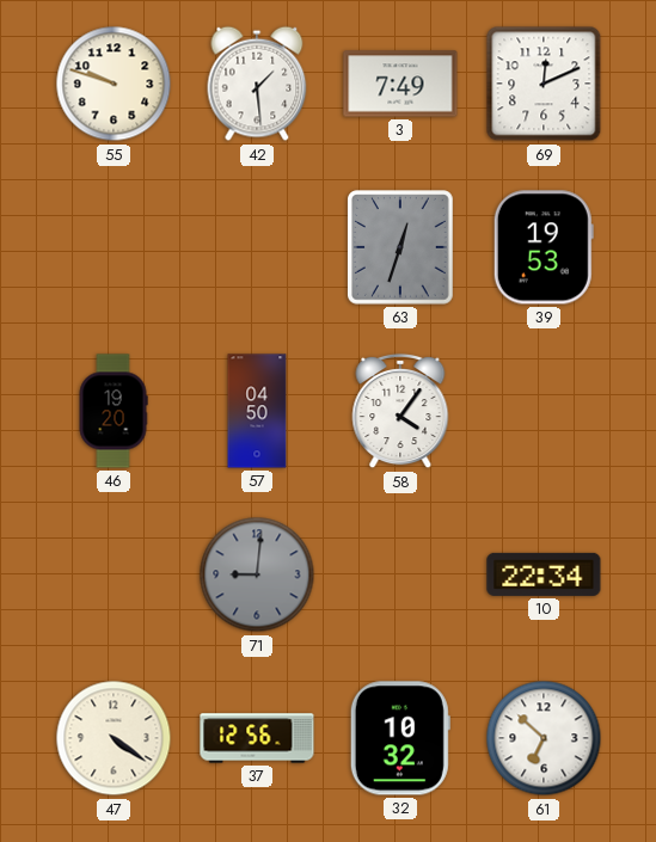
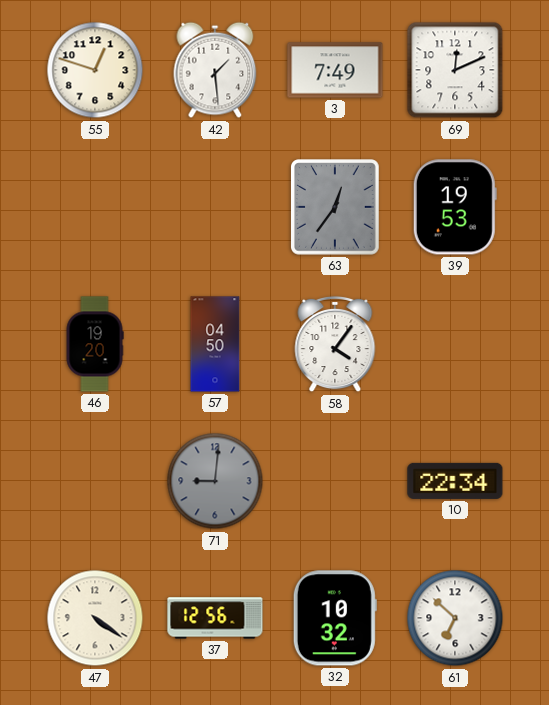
55: 9:48 -> 12:48 (95, 70)
63: 12:33 -> 12:36 (336, 207)
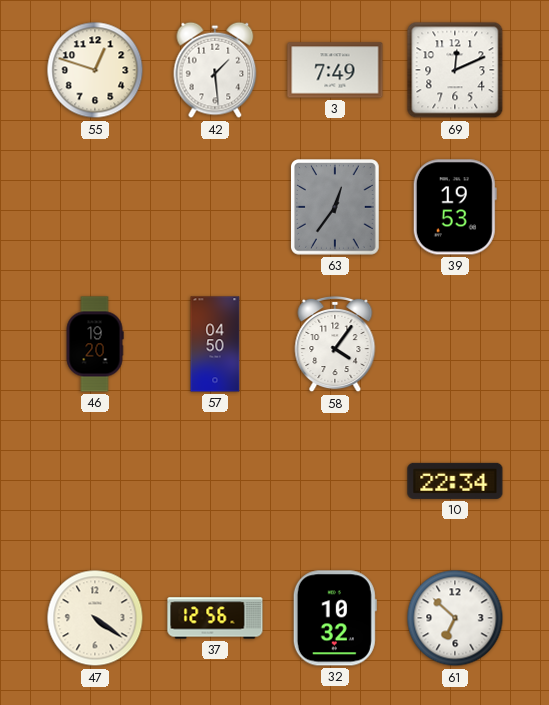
71: 9:01 -> none (215, 481)
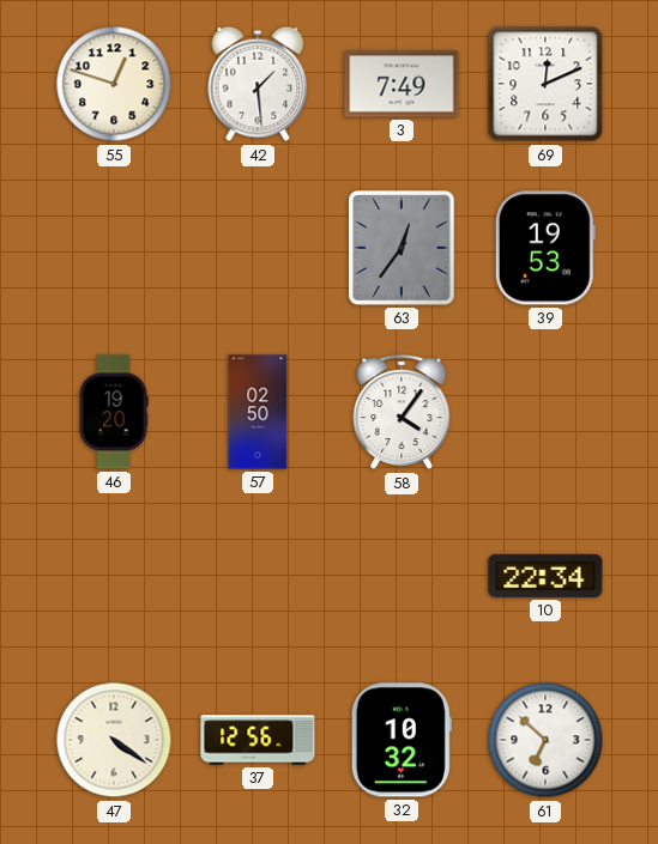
57: 04:50 -> 02:50 (258, 412)
